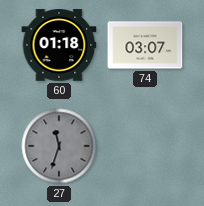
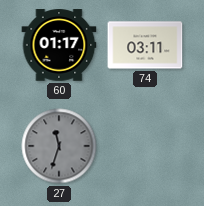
60: 01:18 -> 01:17 (59, 45)
74: 03:07 -> 03:11 (145, 45)
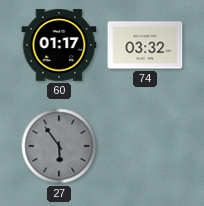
74: 03:11 -> 03:32 (145, 45)
27: 11:33 -> 5:54 (59, 146)
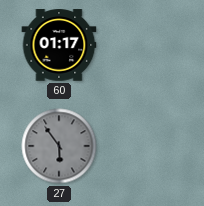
74: 03:32 -> none (145, 45)
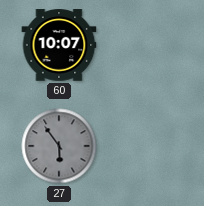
60: 01:17 -> 10:07 (59, 45)
